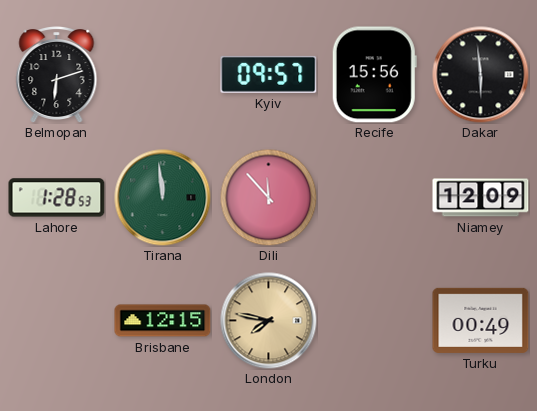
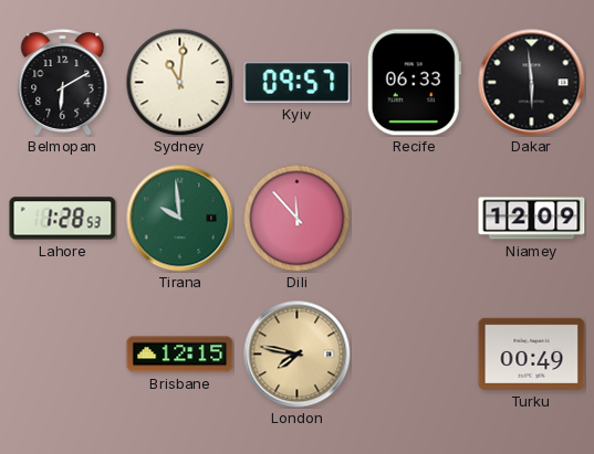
Belmopan: 6:12 -> 6:10 (63, 82)
Sydney: none -> 11:01 (179, 82)
Recife: 15:56 -> 06:33 (414, 83)
Tirana: 11:59 -> 9:59 (180, 219)
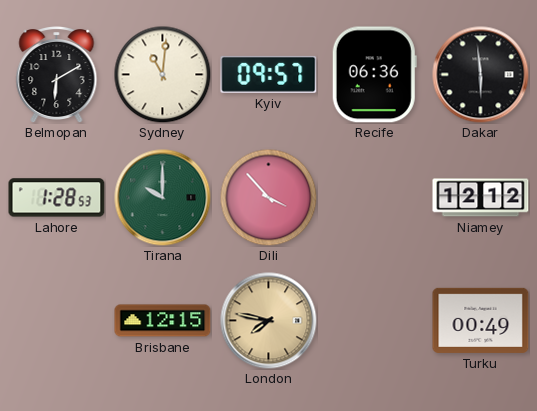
Recife: 06:33 -> 06:36 (374, 75)
Tirana: 9:59 -> 10:00 (163, 198)
Dili: 11:53 -> 3:53 (268, 197)
Niamey: 12:09 -> 12:12 (481, 198)
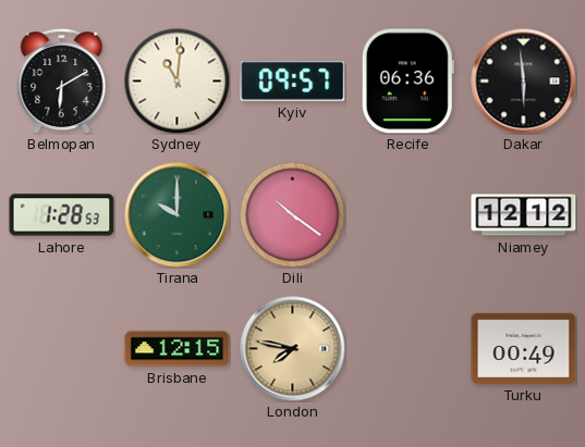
Dili: 3:53 -> 10:21 (292, 214)
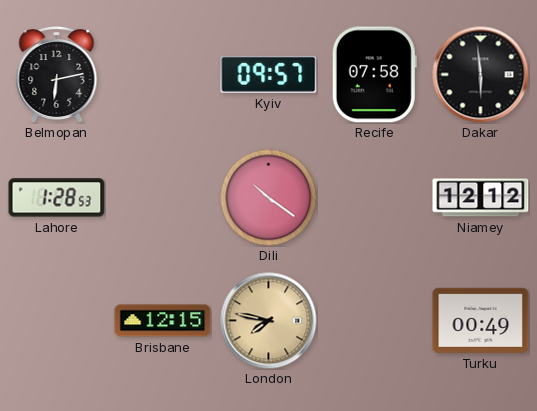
Belmopan: 6:10 -> 6:13 (57, 74)
Sydney: 11:01 -> none (176, 80)
Recife: 06:36 -> 07:58 (374, 75)
Tirana: 10:00 -> none (178, 215)
